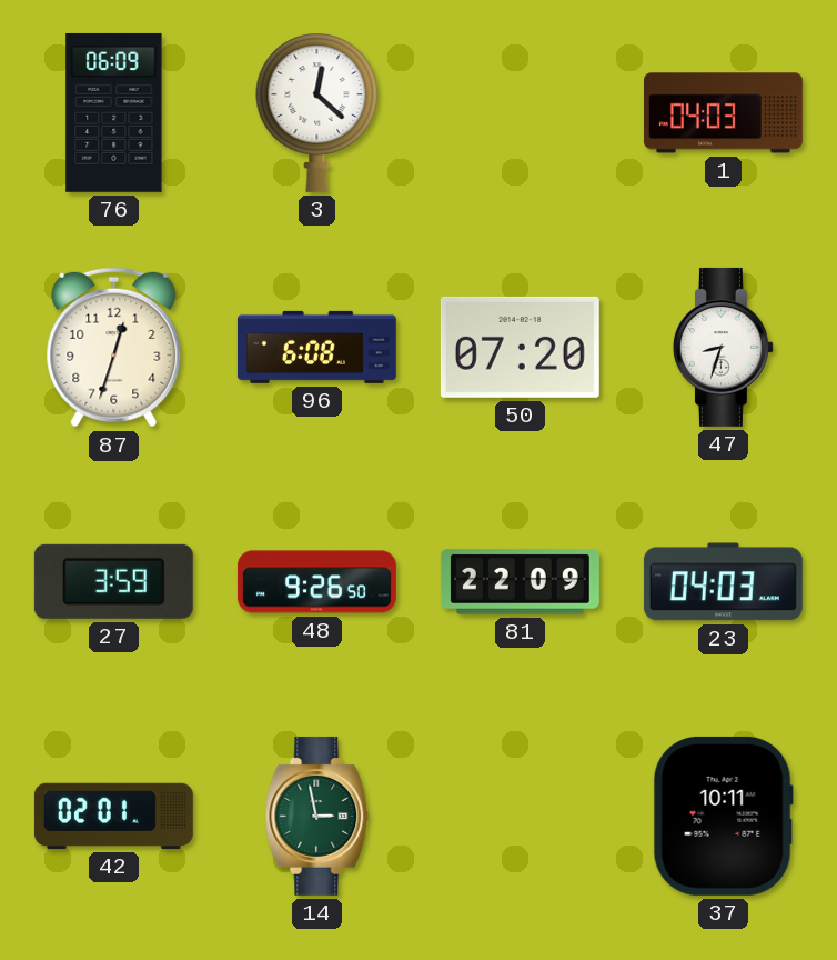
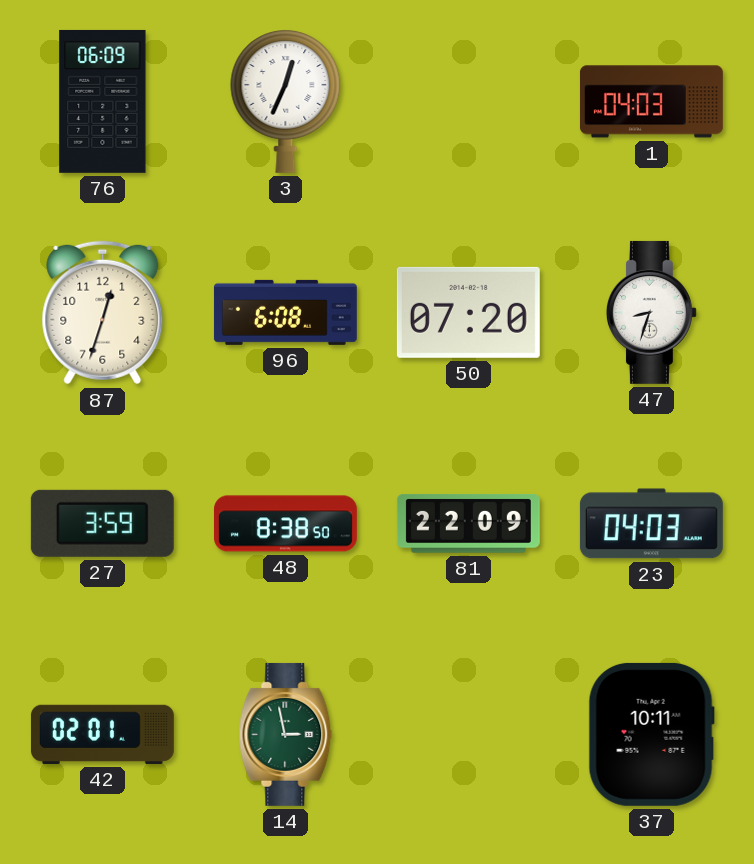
3: 12:22 -> 12:34 (286, 101)
48: 9:26 -> 8:38 (285, 524)
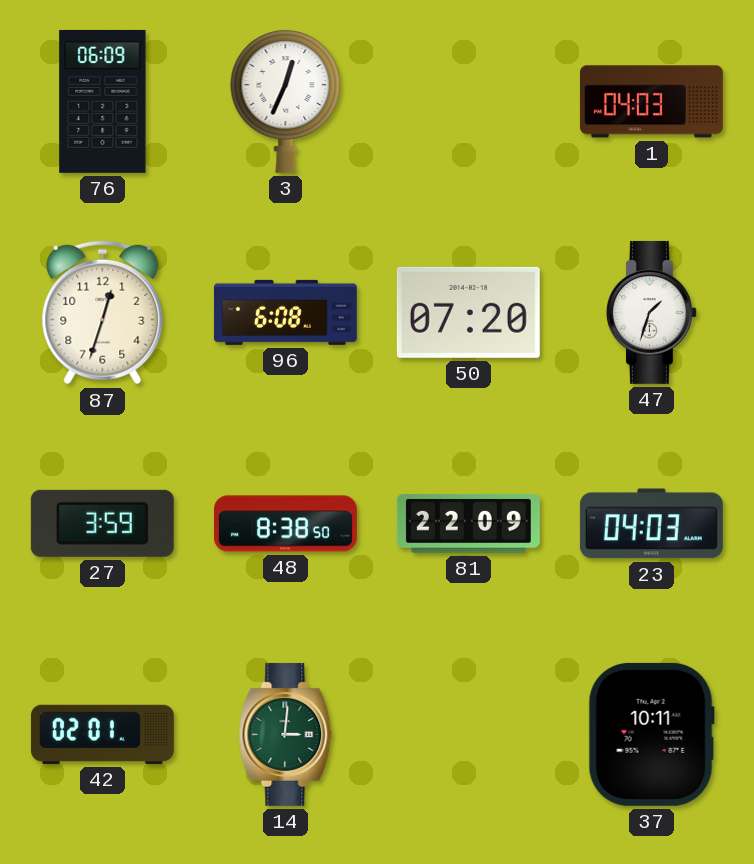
47: 8:33 -> 1:33 (651, 312)
14: 2:58 -> 3:01 (286, 734)
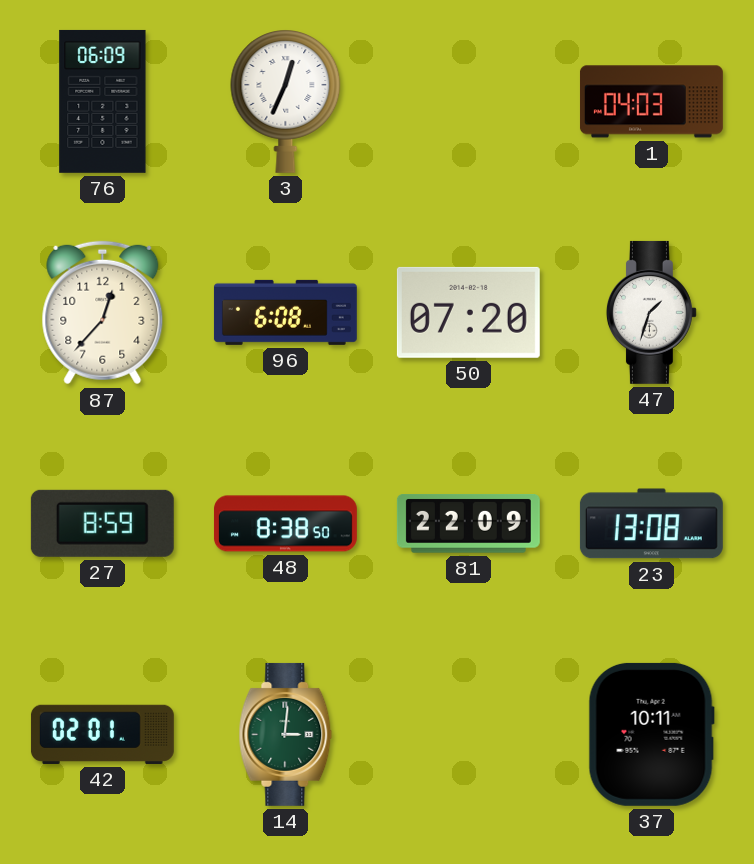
87: 12:33 -> 12:37 (103, 313)
27: 3:59 -> 8:59 (102, 523)
23: 04:03 -> 13:08 (651, 524)
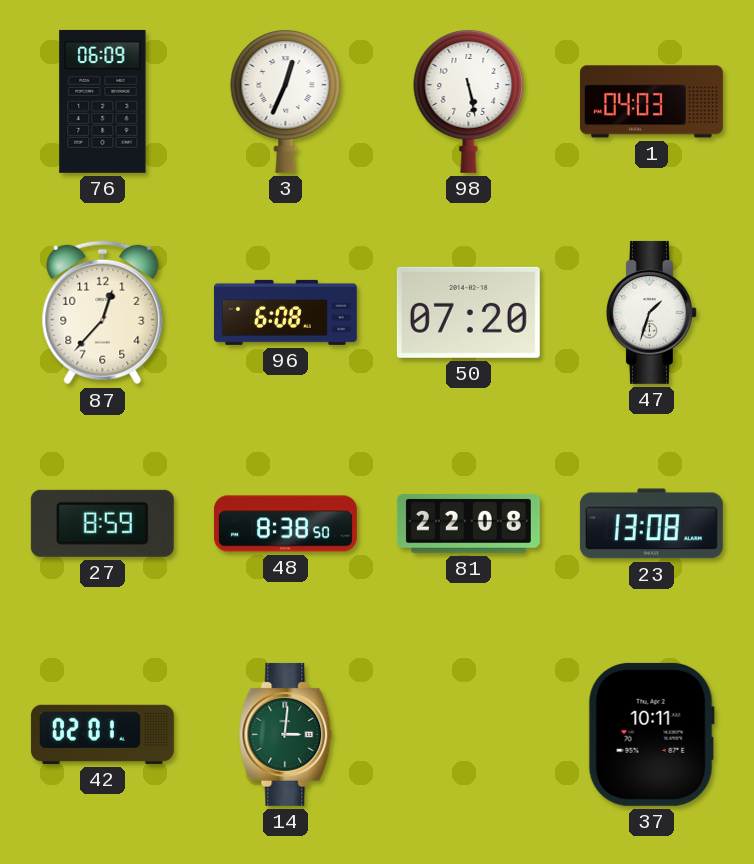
98: none -> 5:28 (469, 101)
81: 22:09 -> 22:08 (468, 524)
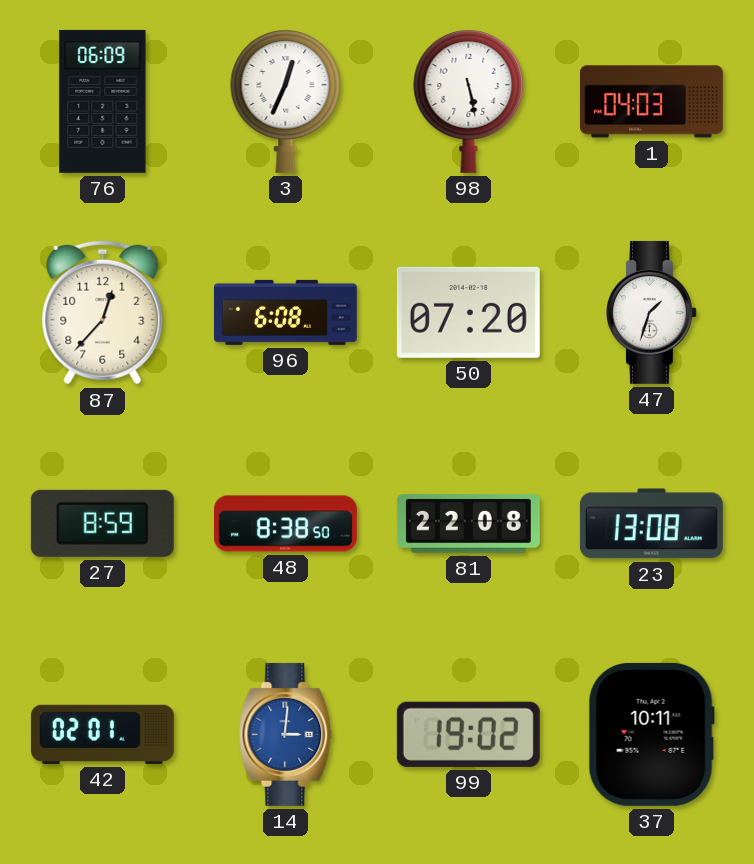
14 dial: green -> blue (286, 734)
99: none -> 19:02 (468, 734)
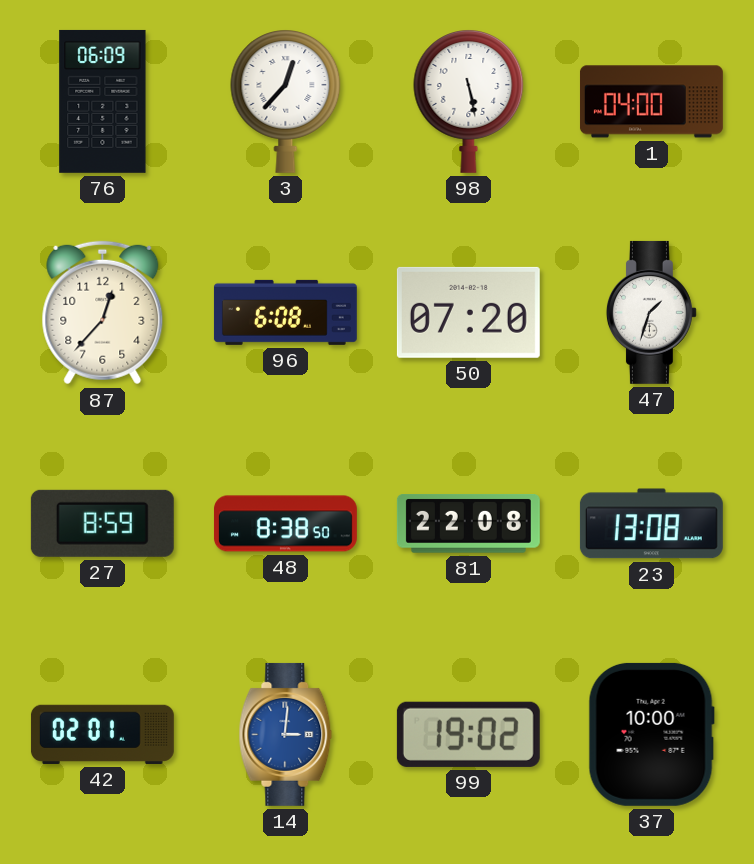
3: 12:34 -> 12:37 (286, 101)
1: 04:03 -> 04:00 (651, 102)
37: 10:11 -> 10:00 (651, 734)
